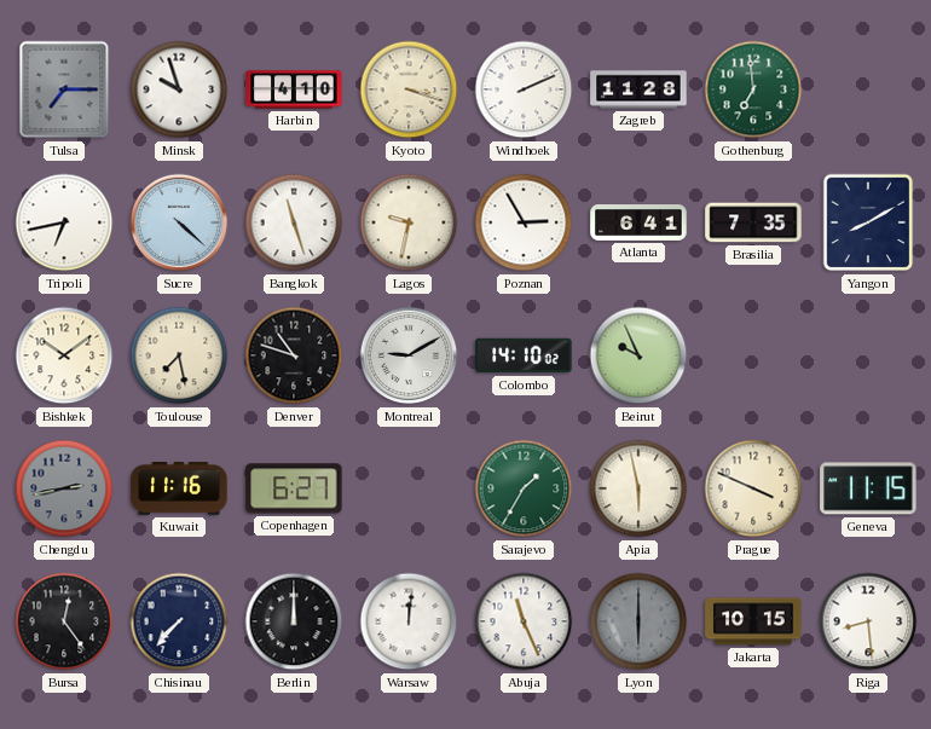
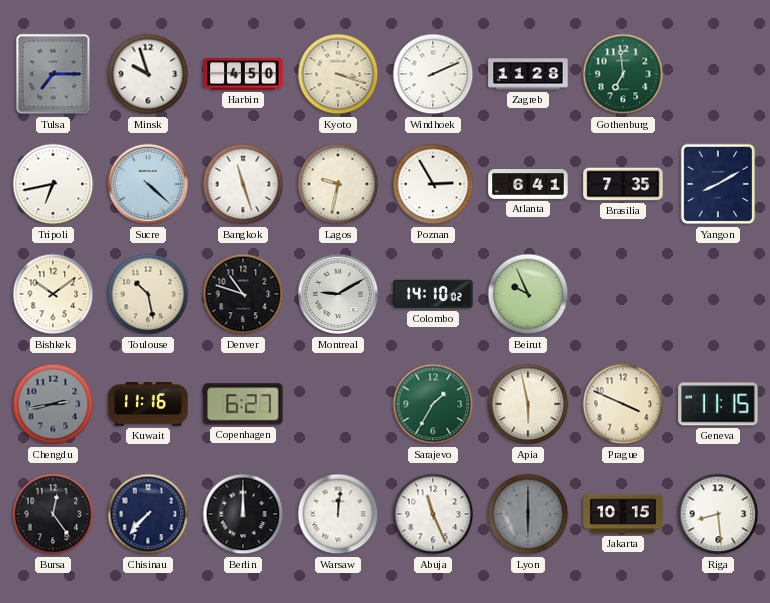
Harbin: 4:10 -> 4:50 (243, 74)
Toulouse: 7:28 -> 10:28 (148, 294)
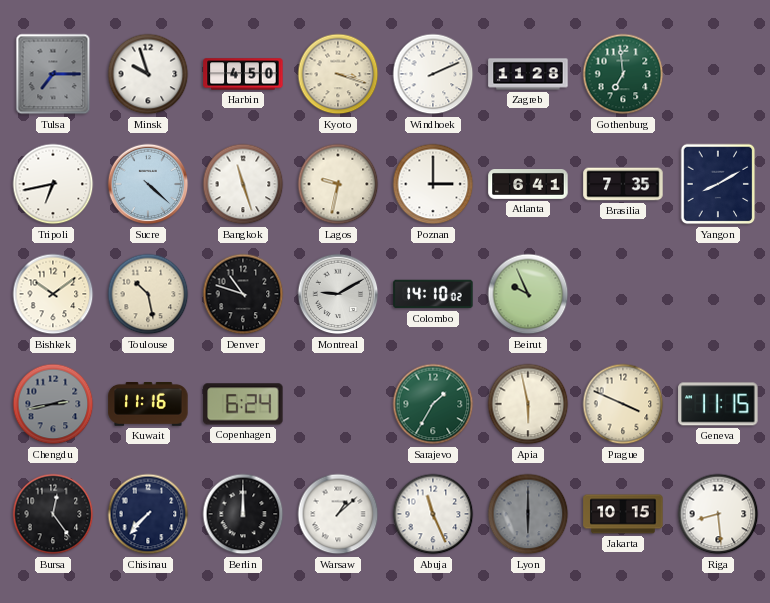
Poznan: 2:55 -> 3:00 (433, 184)
Copenhagen: 6:27 -> 6:24 (243, 404)
Warsaw: 12:01 -> 1:08 (338, 514)
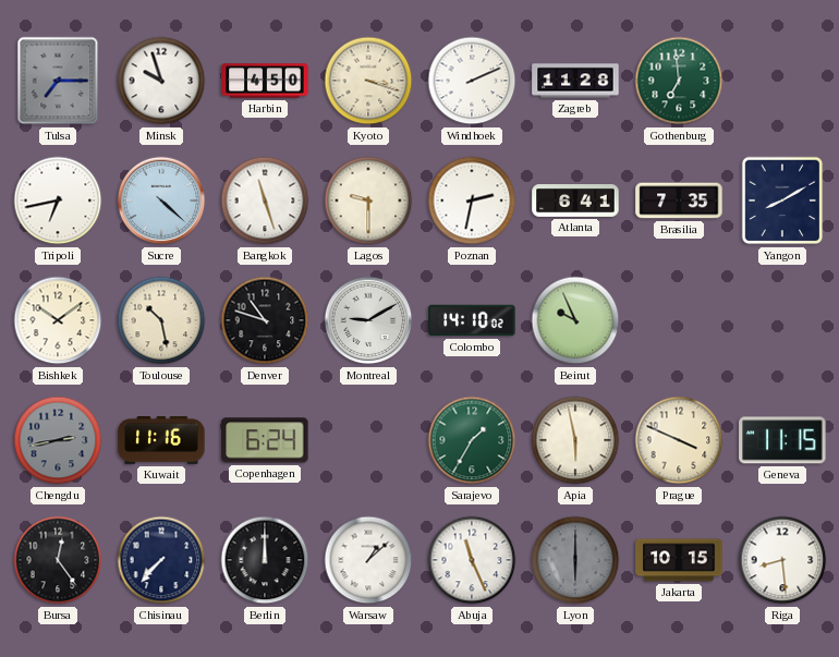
Lagos: 9:32 -> 9:30 (368, 200)
Poznan: 3:00 -> 2:32 (472, 200)
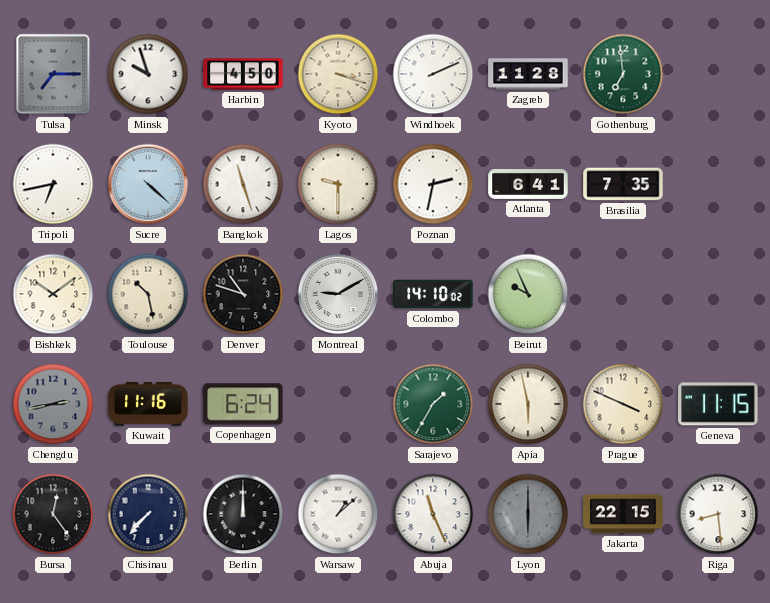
Yangon: 8:10 -> none (782, 200)
Jakarta: 10:15 -> 22:15 (623, 514)
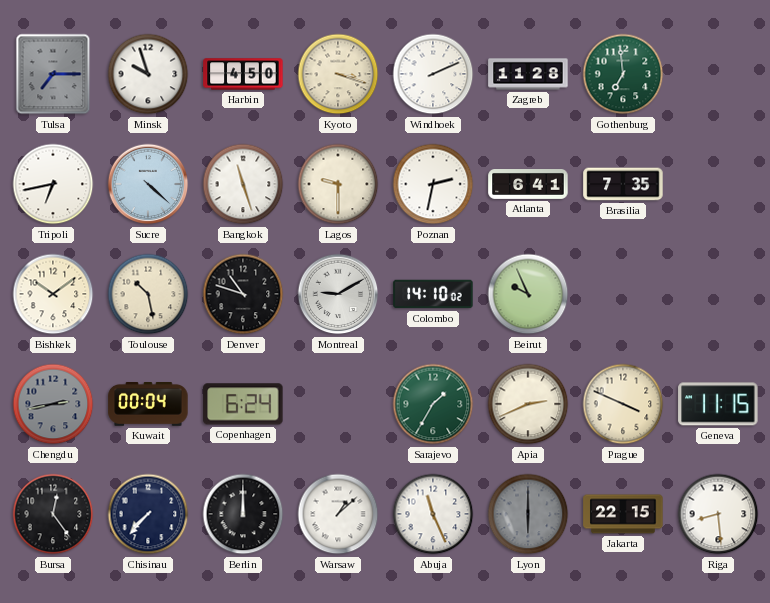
Kuwait: 11:16 -> 00:04 (148, 405)
Apia: 5:58 -> 2:41 (528, 404)
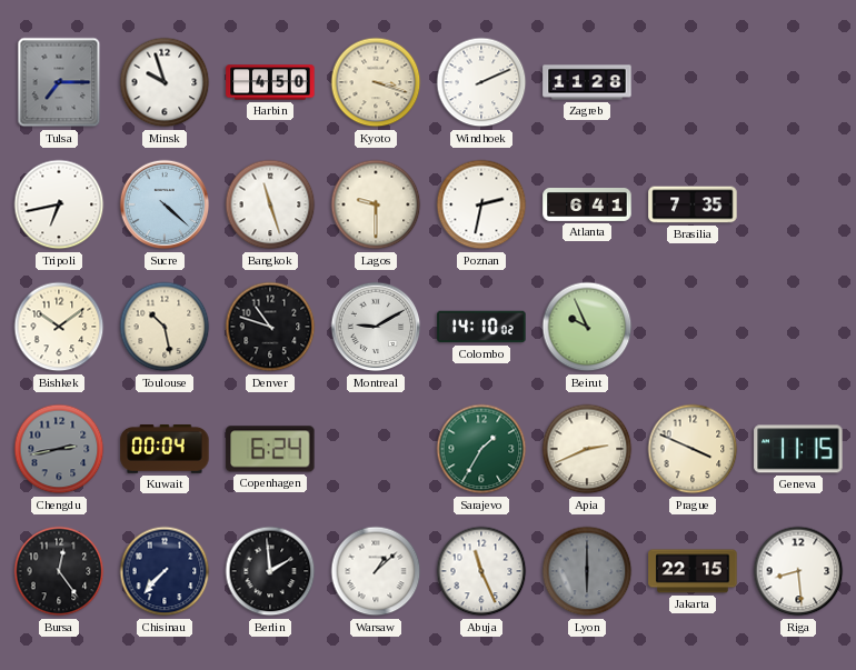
Gothenburg: 6:59 -> none (623, 74)
Berlin: 12:00 -> 1:59 (270, 571)
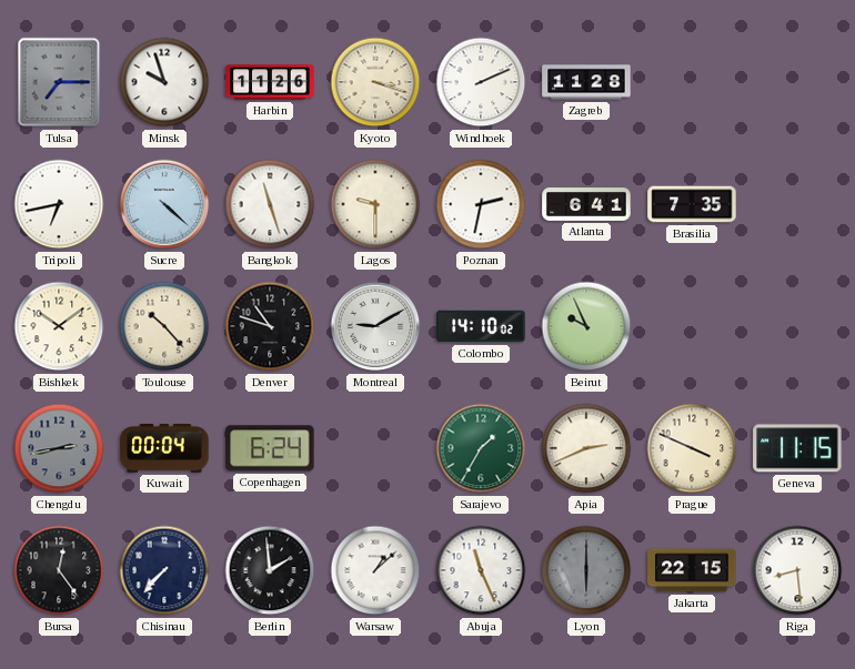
Harbin: 4:50 -> 11:26 (270, 82)
Toulouse: 10:28 -> 10:23 (164, 326)
